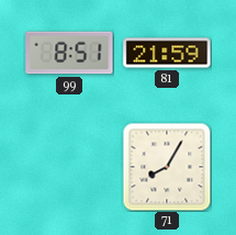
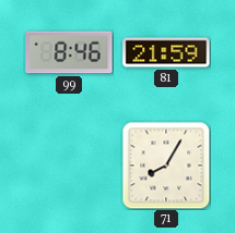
99: 8:51 -> 8:46 (69, 52)
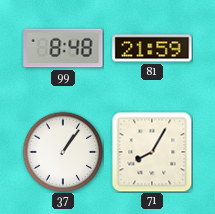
99: 8:46 -> 8:48 (63, 48)
37: none -> 1:06 (63, 152)
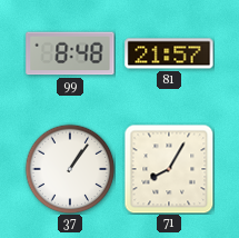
81: 21:59 -> 21:57 (169, 53)
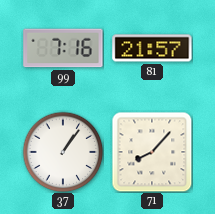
99: 8:48 -> 7:16 (63, 48)
71: 8:05 -> 8:07 (152, 152)
